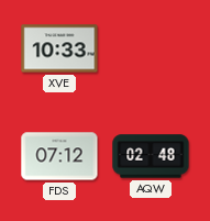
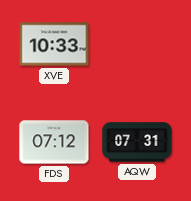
AQW: 02:48 -> 07:31 (137, 142)
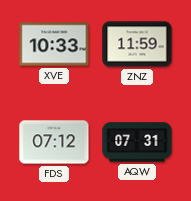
ZNZ: none -> 11:59 (137, 44)
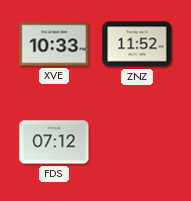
ZNZ: 11:59 -> 11:52 (137, 44)
AQW: 07:31 -> none (137, 142)
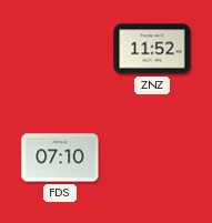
XVE: 10:33 -> none (54, 44)
FDS: 07:12 -> 07:10 (60, 158)
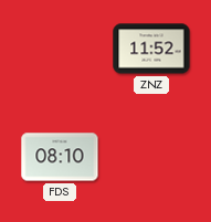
FDS: 07:10 -> 08:10 (60, 157)
